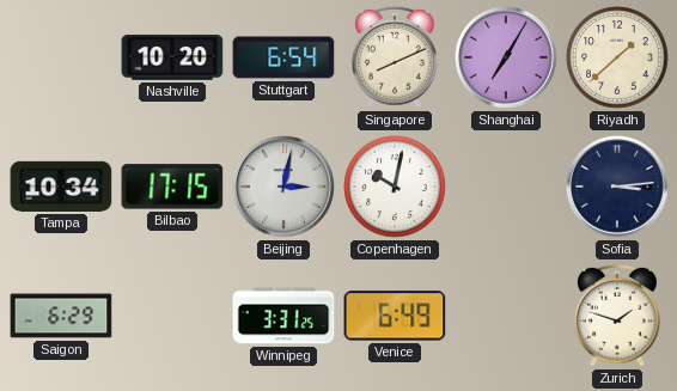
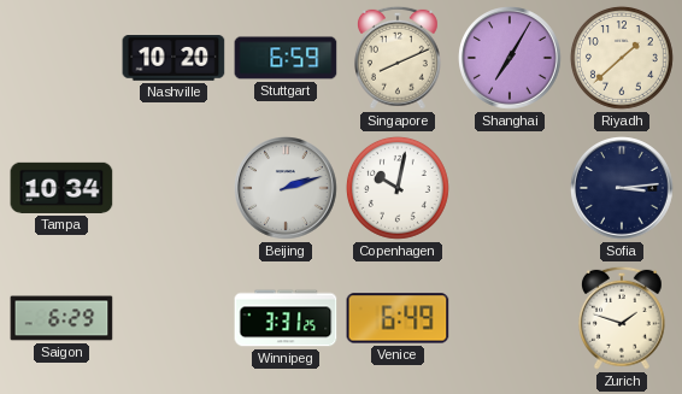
Stuttgart: 6:54 -> 6:59 (286, 58)
Bilbao: 17:15 -> none (172, 187)
Beijing: 3:02 -> 2:12 (286, 188)
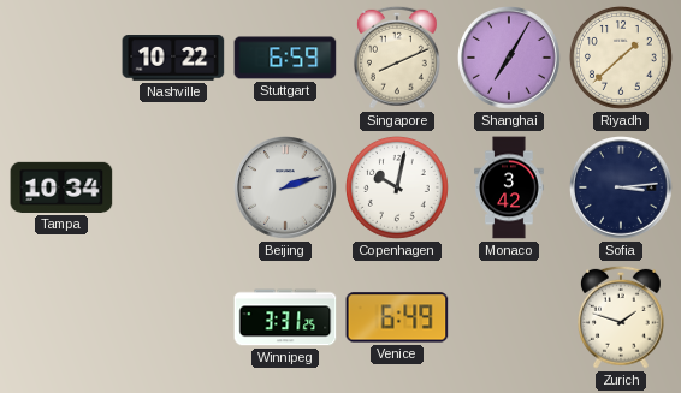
Nashville: 10:20 -> 10:22 (173, 58)
Monaco: none -> 3:42 (509, 187)
Saigon: 6:29 -> none (61, 318)
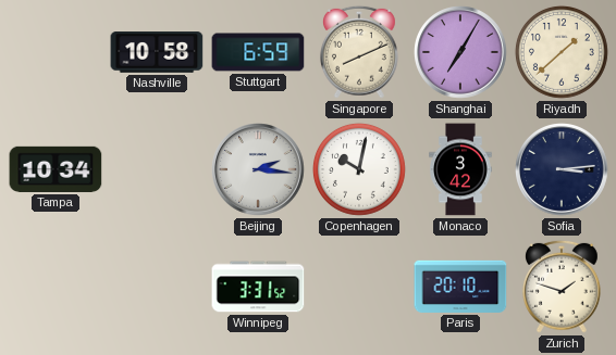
Nashville: 10:22 -> 10:58 (157, 52)
Beijing: 2:12 -> 2:16 (258, 169)
Winnipeg: 3:31:25 -> 3:31:52 (258, 287)
Venice: 6:49 -> none (397, 317)
Paris: none -> 20:10 (460, 287)
